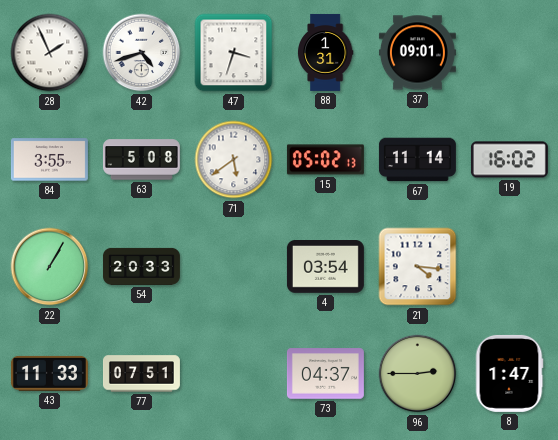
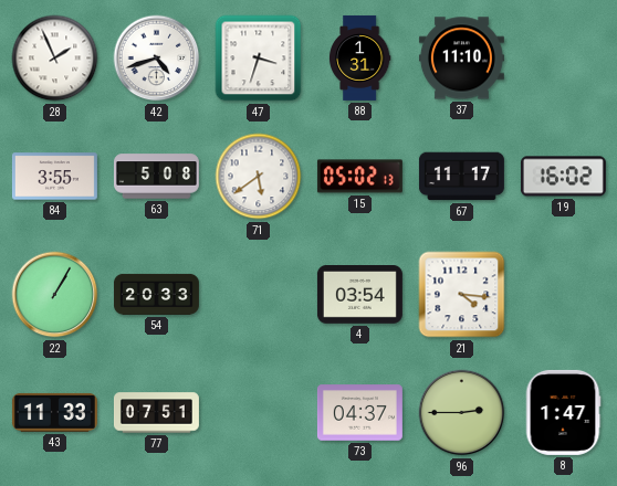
37: 09:01 -> 11:10 (461, 59)
67: 11:14 -> 11:17 (461, 177)
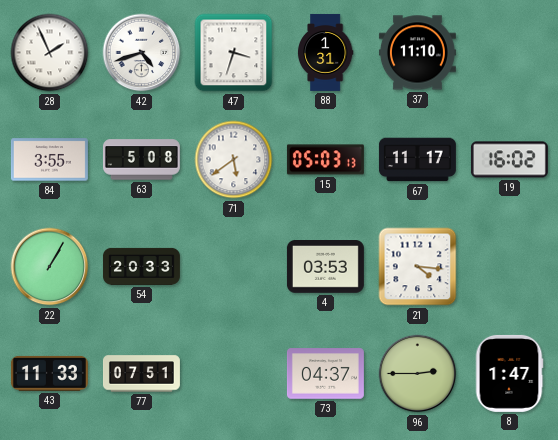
15: 05:02 -> 05:03 (325, 160)
4: 03:54 -> 03:53 (325, 267)
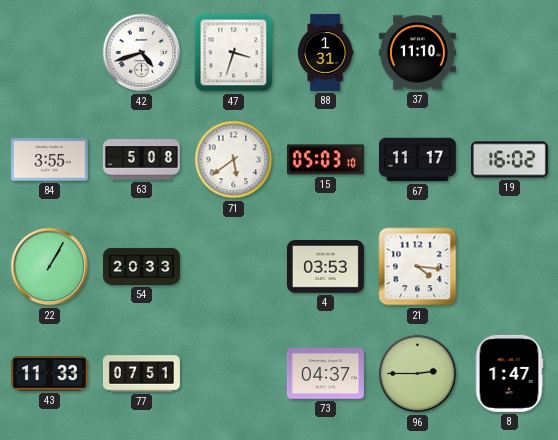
28: 1:56 -> none (50, 53)
15: 05:03:13 -> 05:03:10 (325, 160)
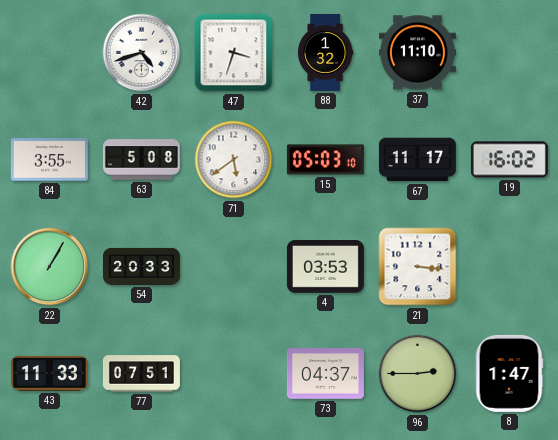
88: 1:31 -> 1:32 (325, 52)
21: 4:16 -> 3:16 (418, 267)
